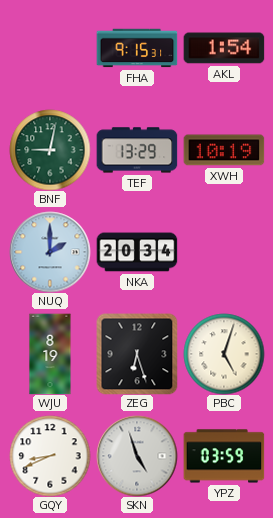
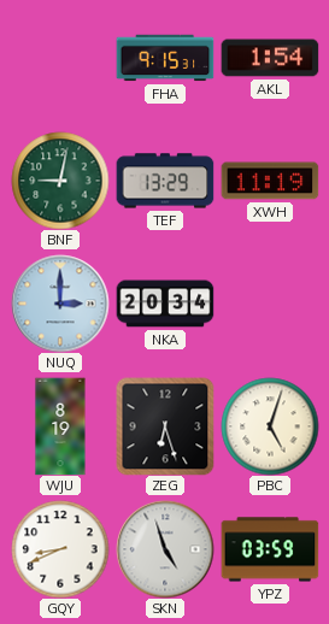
XWH: 10:19 -> 11:19 (270, 181)
NUQ: 2:00 -> 3:00 (60, 304)
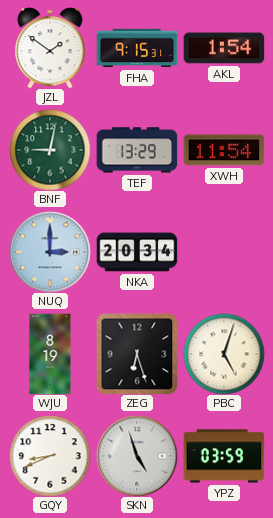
JZL: none -> 1:51 (50, 48)
XWH: 11:19 -> 11:54 (224, 150)
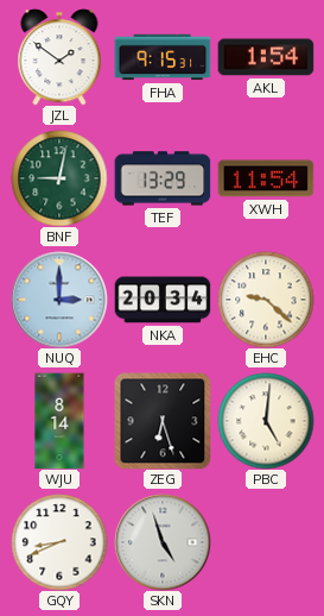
EHC: none -> 9:22 (266, 300)
WJU: 8:19 -> 8:14 (59, 421)
PBC: 5:03 -> 5:01 (266, 421)
YPZ: 03:59 -> none (224, 456)
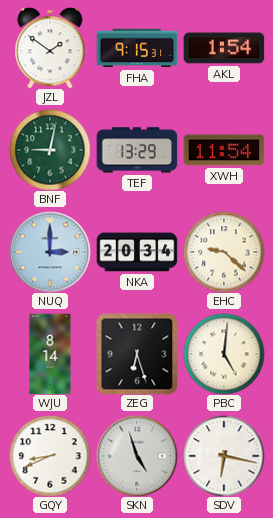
SDV: none -> 6:17 (224, 456)
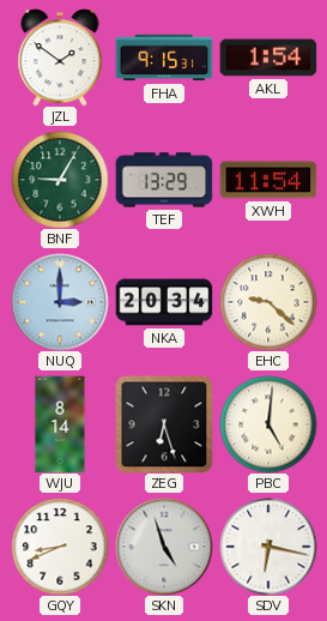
BNF: 9:02 -> 9:05 (60, 180)
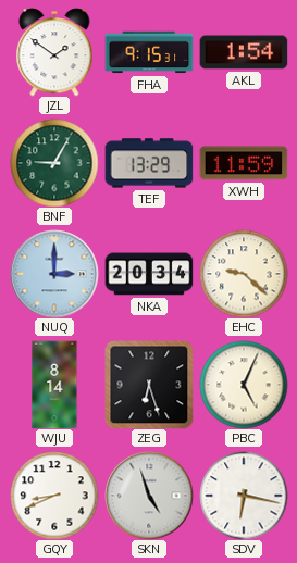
XWH: 11:54 -> 11:59 (244, 163)
PBC: 5:01 -> 5:04 (244, 385)
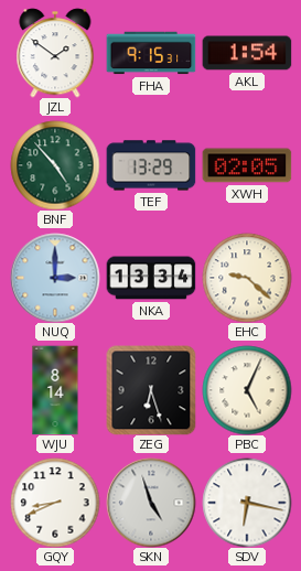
BNF: 9:05 -> 4:53 (55, 165)
XWH: 11:59 -> 02:05 (247, 165)
NKA: 20:34 -> 13:34 (151, 278)
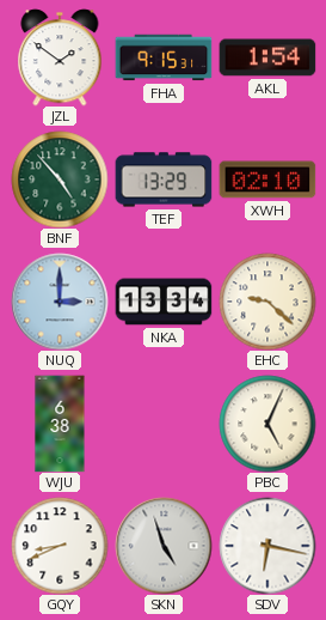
XWH: 02:05 -> 02:10 (267, 180)
WJU: 8:14 -> 6:38 (60, 424)
ZEG: 6:27 -> none (151, 390)
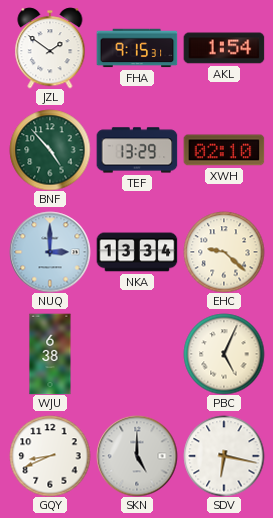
SKN: 4:57 -> 5:00 (137, 456)
